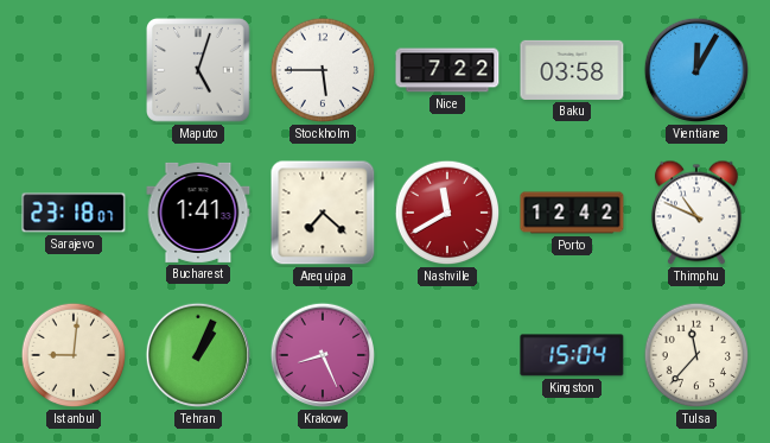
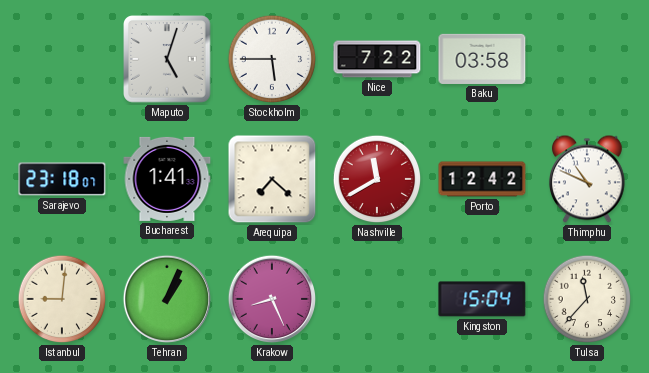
Vientiane: 12:05 -> none (696, 70)
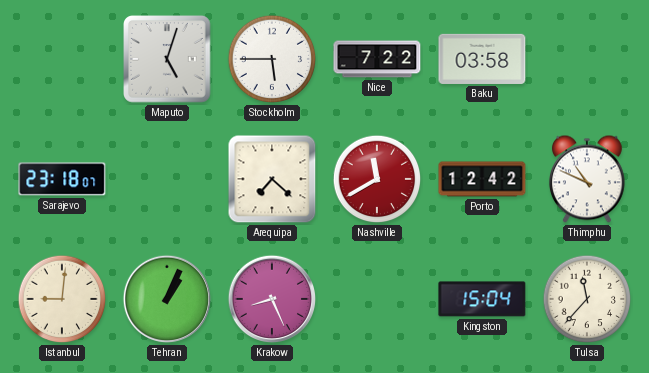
Bucharest: 1:41 -> none (167, 179)
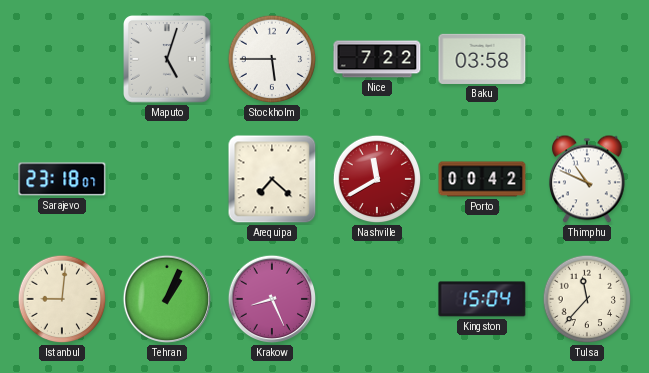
Porto: 12:42 -> 00:42 (482, 179)
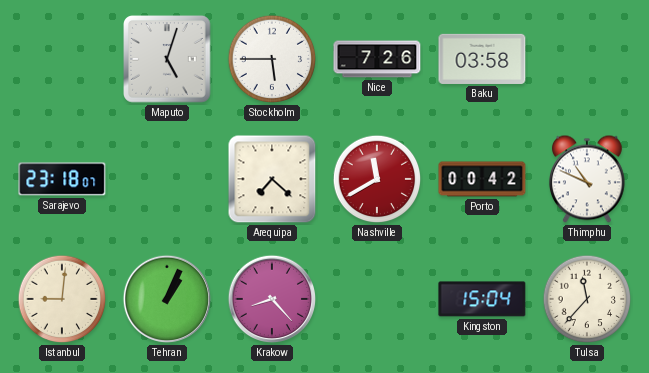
Nice: 7:22 -> 7:26 (377, 59)
Krakow: 8:26 -> 8:23 (272, 299)
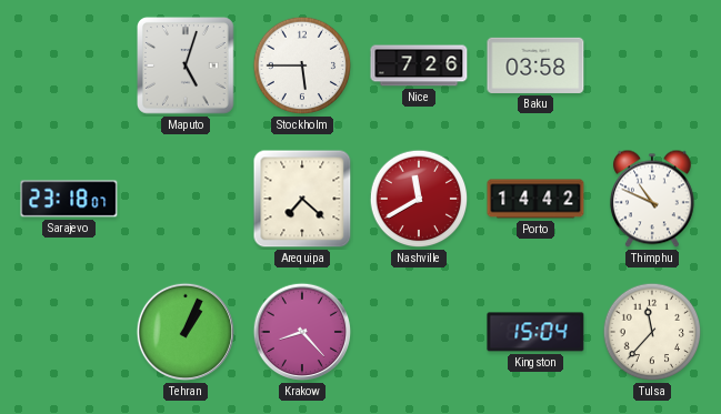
Porto: 00:42 -> 14:42 (535, 199)
Istanbul: 9:01 -> none (62, 299)
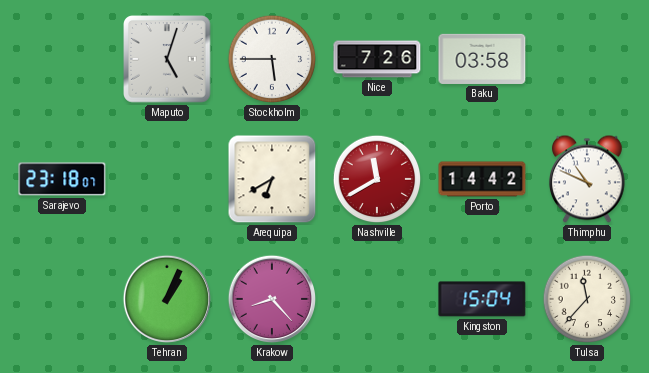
Arequipa: 7:22 -> 6:40 (272, 179)
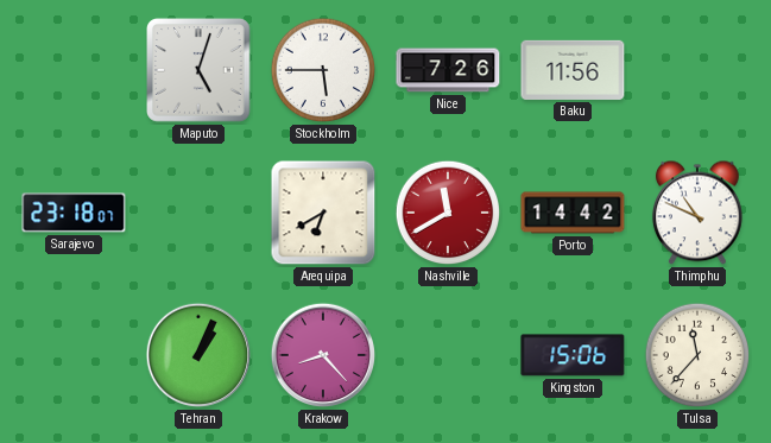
Baku: 03:58 -> 11:56 (573, 70)
Kingston: 15:04 -> 15:06 (573, 355)
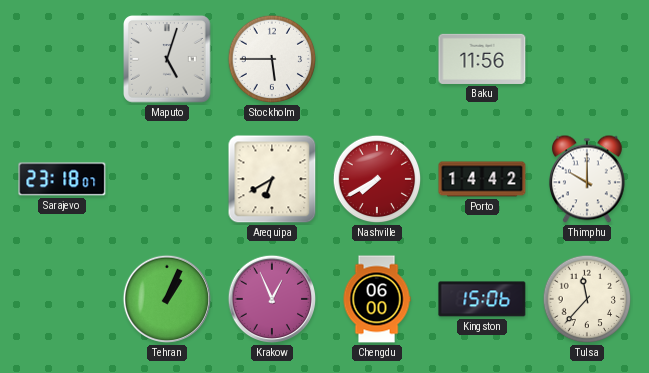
Nice: 7:26 -> none (448, 70)
Nashville: 11:40 -> 7:40 (377, 179)
Thimphu: 10:49 -> 10:00 (587, 179)
Krakow: 8:23 -> 12:56 (272, 299)
Chengdu: none -> 06:00 (377, 299)
